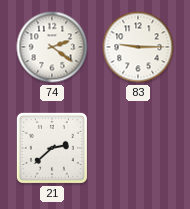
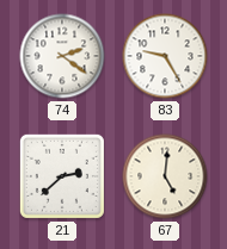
83: 9:15 -> 9:25 (165, 56)
67: none -> 5:01 (165, 176)
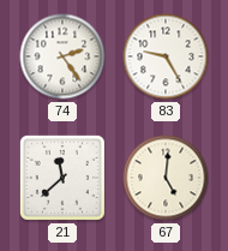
74: 2:21 -> 2:24 (62, 56)
21: 2:38 -> 11:38 (62, 178)
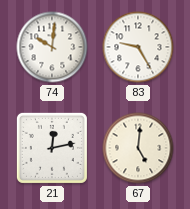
74: 2:24 -> 10:01 (52, 47)
21: 11:38 -> 12:13 (52, 148)
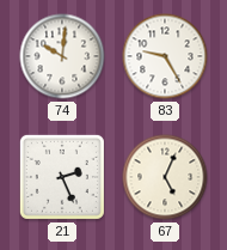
21: 12:13 -> 2:26 (62, 177)
67: 5:01 -> 5:04 (165, 177)
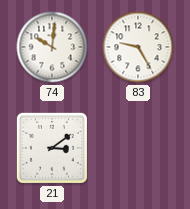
21: 2:26 -> 3:09 (52, 148)
67: 5:04 -> none (165, 177)
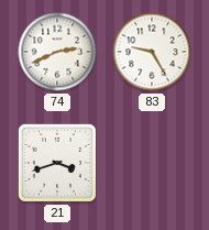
74: 10:01 -> 2:41 (57, 52)
21: 3:09 -> 3:42 (57, 163)
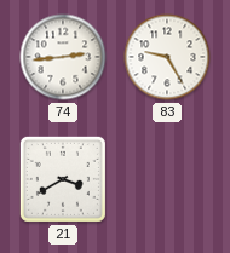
74: 2:41 -> 2:44 (63, 57)
21: 3:42 -> 3:40 (63, 179)
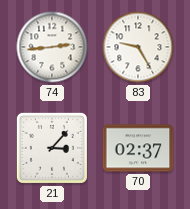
21: 3:40 -> 3:07 (52, 148)
70: none -> 02:37 (138, 148)
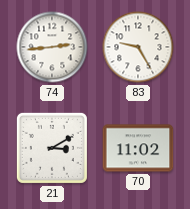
21: 3:07 -> 3:10 (52, 148)
70: 02:37 -> 11:02 (138, 148)
